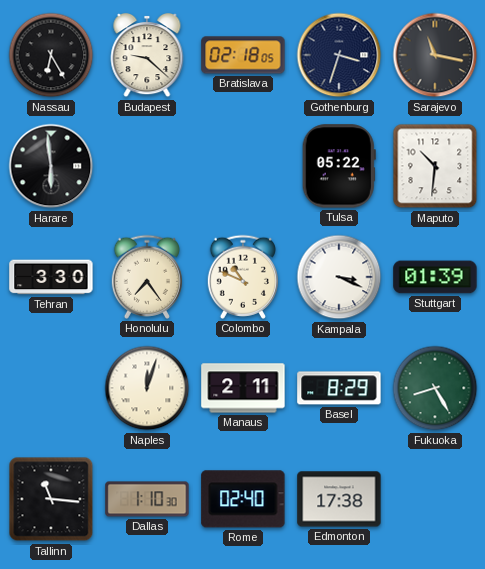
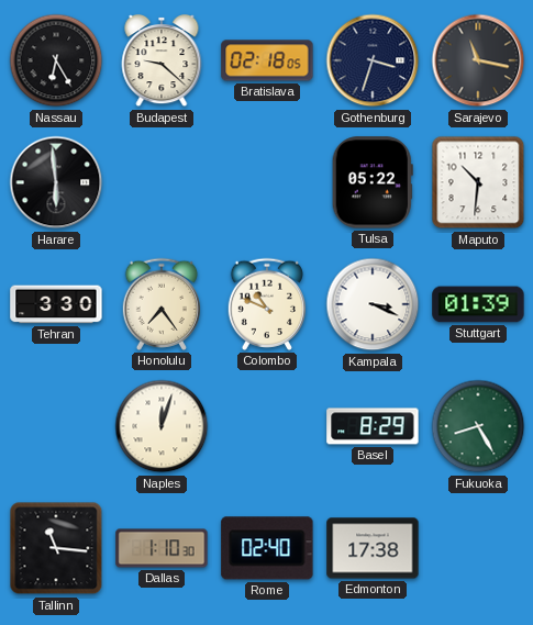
Manaus: 2:11 -> none (243, 388)
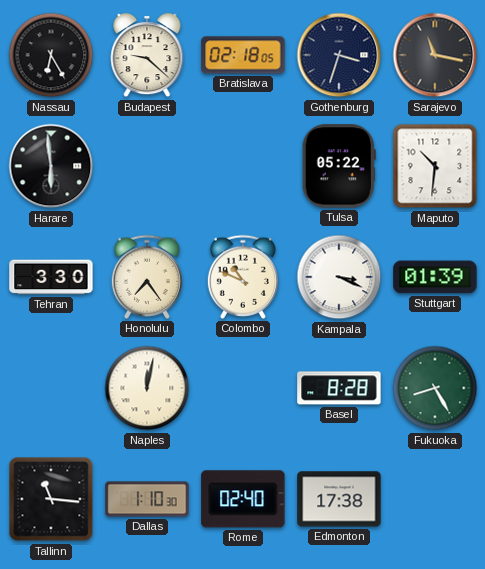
Naples: 12:03 -> 12:02 (147, 388)
Basel: 8:29 -> 8:28 (339, 388)
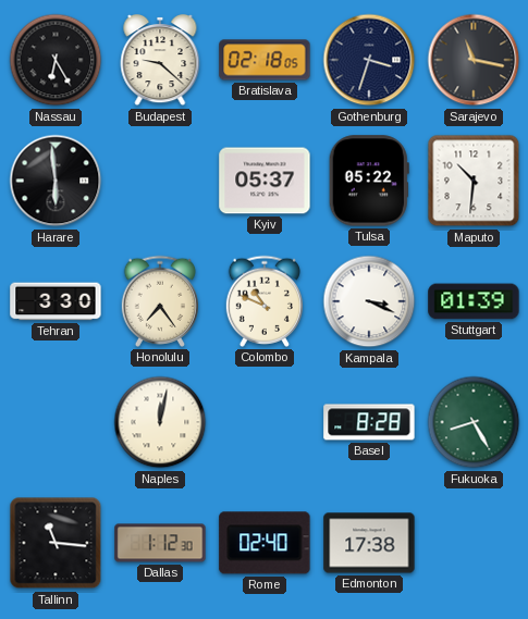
Kyiv: none -> 05:37 (265, 181)
Dallas: 1:10 -> 1:12 (160, 543)
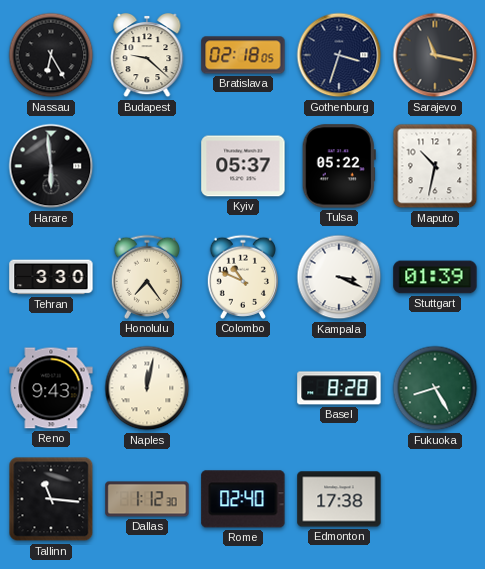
Maputo: 10:31 -> 10:32 (435, 166)
Reno: none -> 9:43 (51, 388)
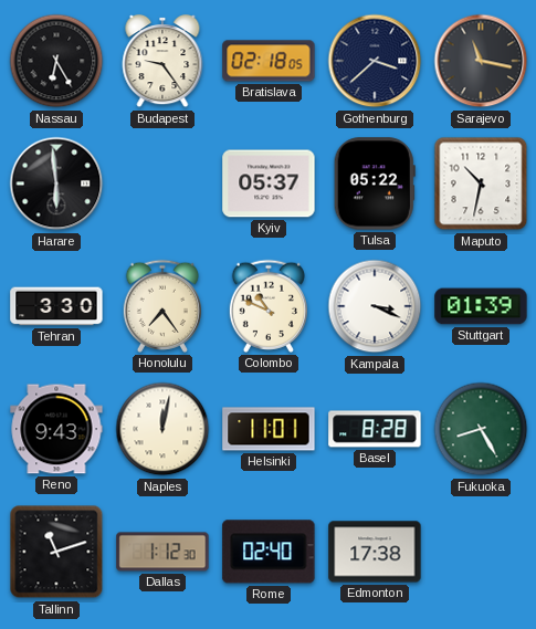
Budapest: 9:22 -> 9:24 (162, 61)
Gothenburg: 3:33 -> 3:38 (375, 61)
Helsinki: none -> 11:01 (269, 429)
Tallinn: 11:16 -> 11:12 (56, 552)
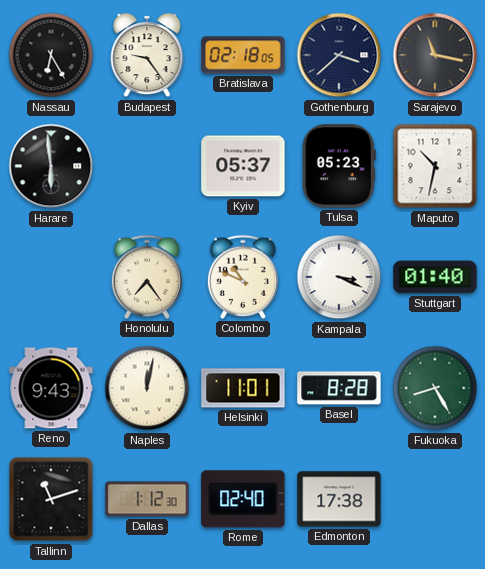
Tulsa: 05:22 -> 05:23 (339, 166)
Tehran: 3:30 -> none (56, 306)
Stuttgart: 01:39 -> 01:40 (435, 277)
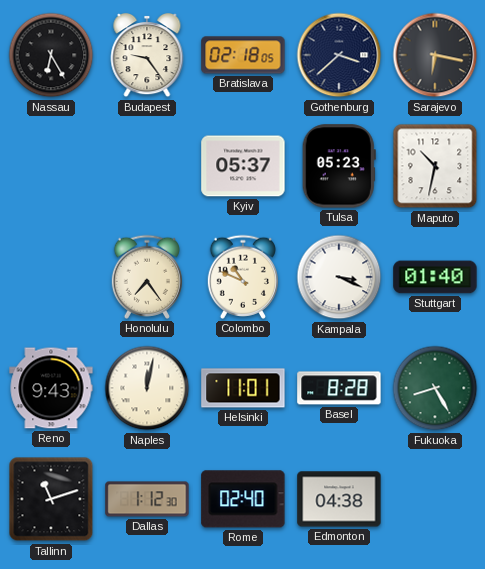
Sarajevo: 11:17 -> 6:17 (435, 55)
Harare: 5:59 -> none (51, 166)
Edmonton: 17:38 -> 04:38 (339, 499)
